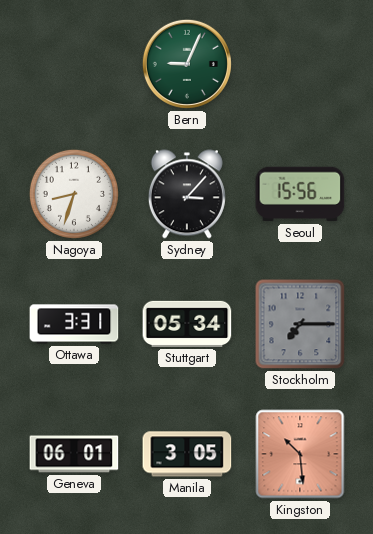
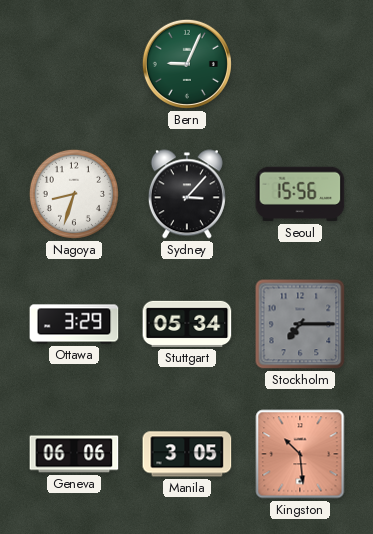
Ottawa: 3:31 -> 3:29 (74, 324)
Geneva: 06:01 -> 06:06 (74, 454)
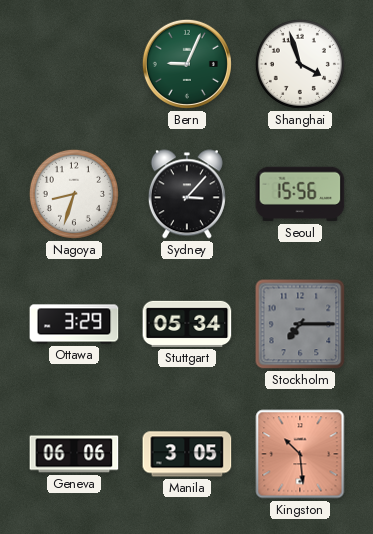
Shanghai: none -> 3:57 (300, 64)
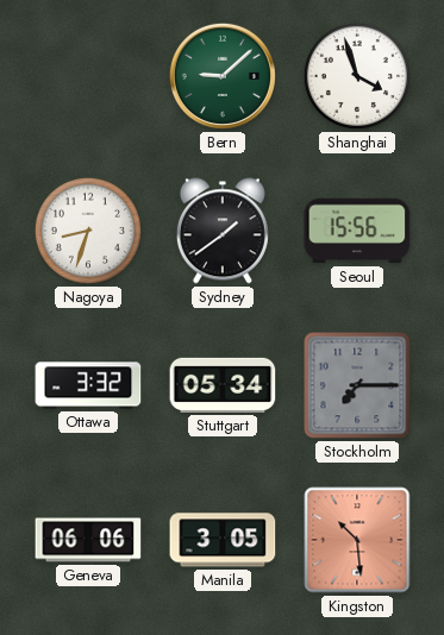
Bern: 9:04 -> 9:08 (223, 76)
Sydney: 3:07 -> 1:39 (223, 231)
Ottawa: 3:29 -> 3:32 (88, 385)
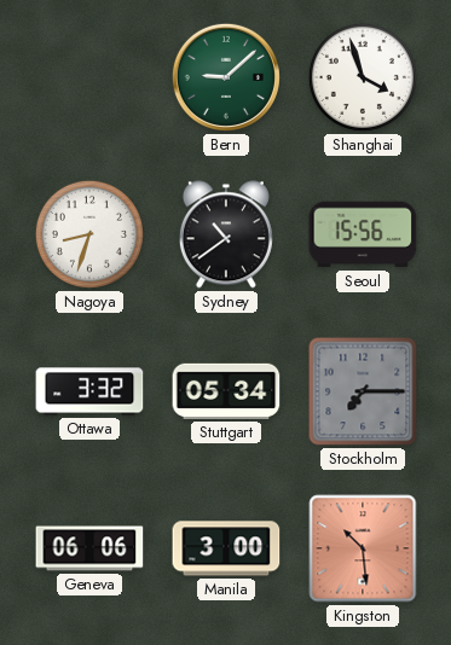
Sydney: 1:39 -> 10:39 (226, 234)
Manila: 3:05 -> 3:00 (226, 548)
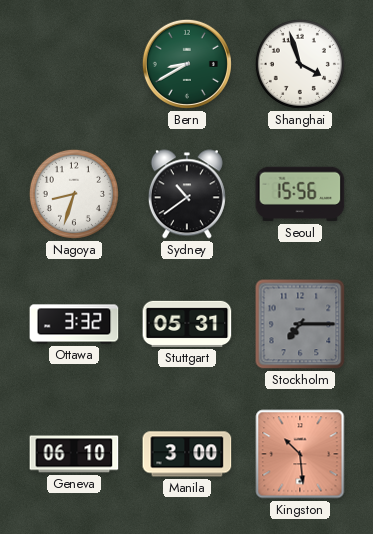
Bern: 9:08 -> 8:40 (187, 64)
Stuttgart: 05:34 -> 05:31 (187, 324)
Geneva: 06:06 -> 06:10 (74, 454)
